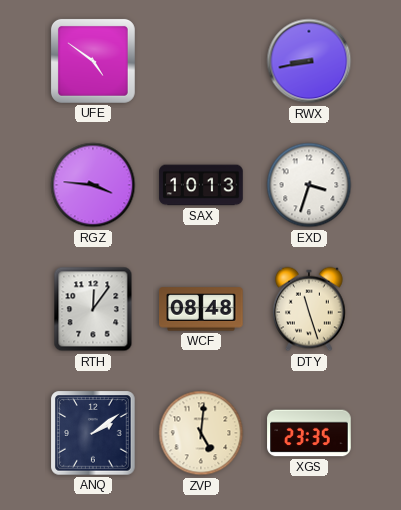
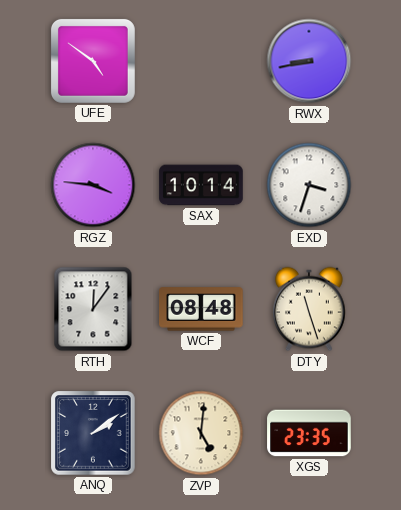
SAX: 10:13 -> 10:14 (201, 185)
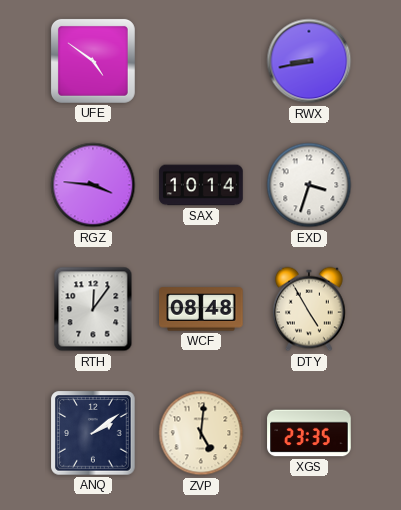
DTY: 11:27 -> 4:55 (309, 309)
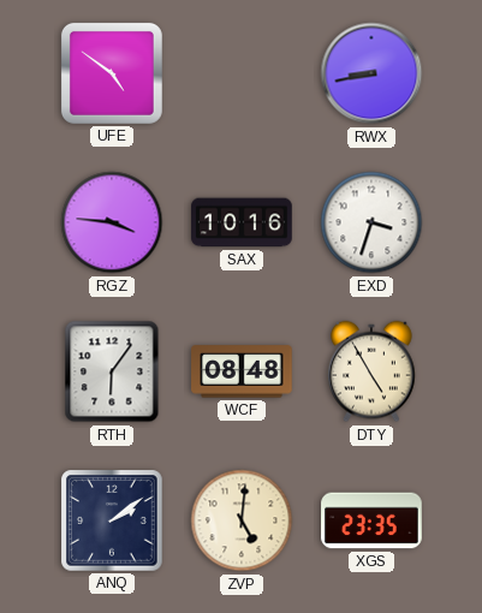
SAX: 10:14 -> 10:16 (242, 222)
RTH: 12:06 -> 6:06 (112, 371)
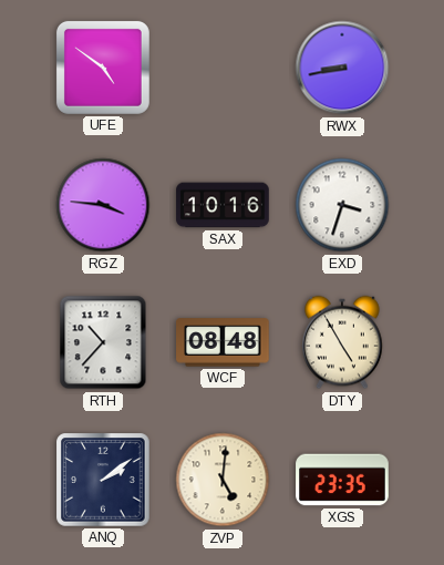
RTH: 6:06 -> 10:37 (103, 342)
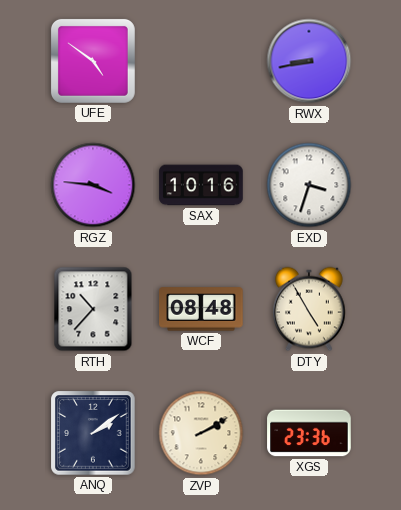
ZVP: 5:01 -> 2:10 (201, 433)
XGS: 23:35 -> 23:36 (309, 433)
